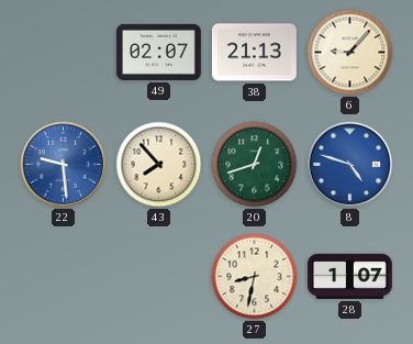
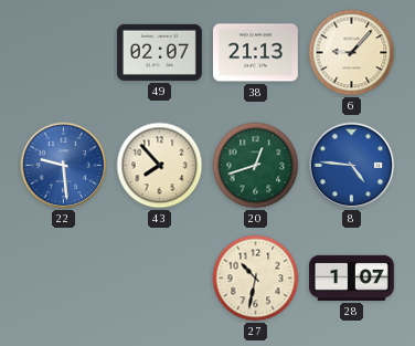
8: 4:48 -> 4:46 (352, 166)
27: 8:32 -> 10:32 (256, 279)
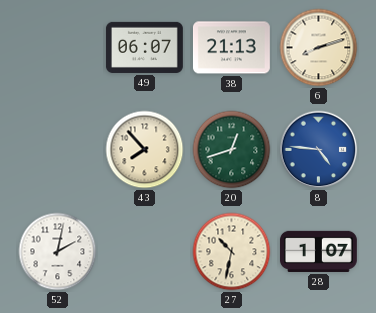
49: 02:07 -> 06:07 (144, 47)
6: 9:07 -> 8:12 (319, 48)
22: 9:29 -> none (64, 166)
52: none -> 2:02 (58, 252)
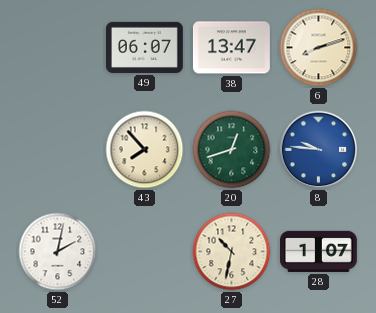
38: 21:13 -> 13:47 (231, 48)
8: 4:46 -> 9:46 (319, 150)
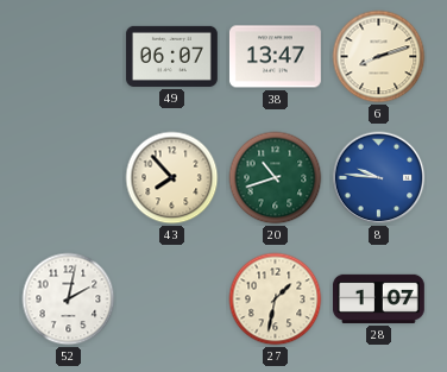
20: 12:42 -> 10:42 (276, 178)
27: 10:32 -> 1:32 (276, 300)
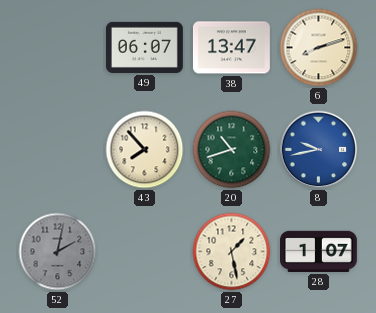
8: 9:46 -> 9:43 (319, 150)
52 dial: white -> grey (58, 252)
27: 1:32 -> 1:28 (232, 252)
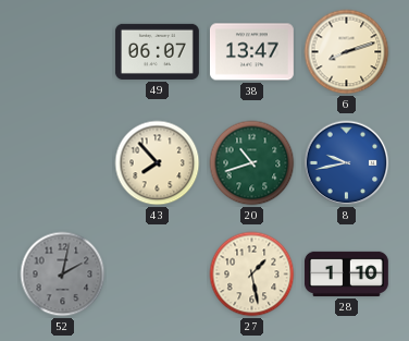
28: 1:07 -> 1:10 (346, 273)
